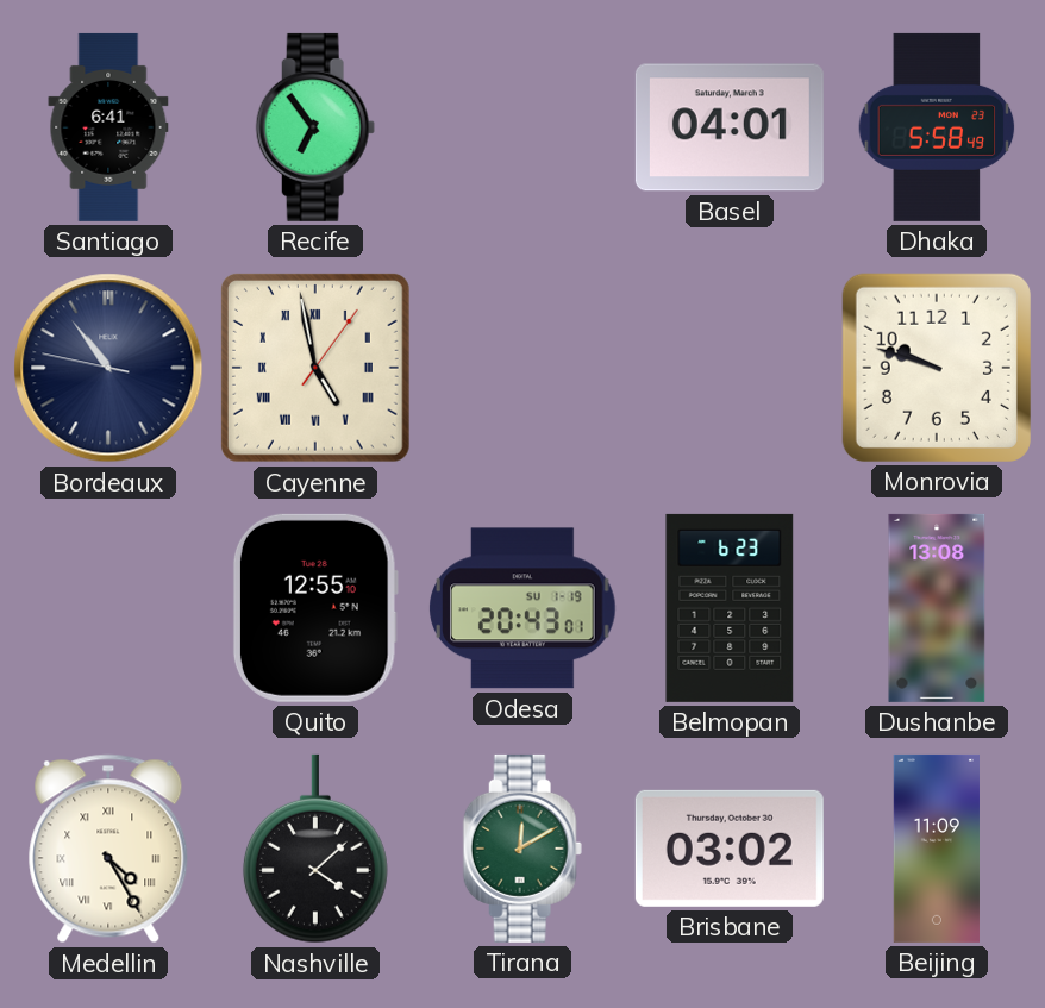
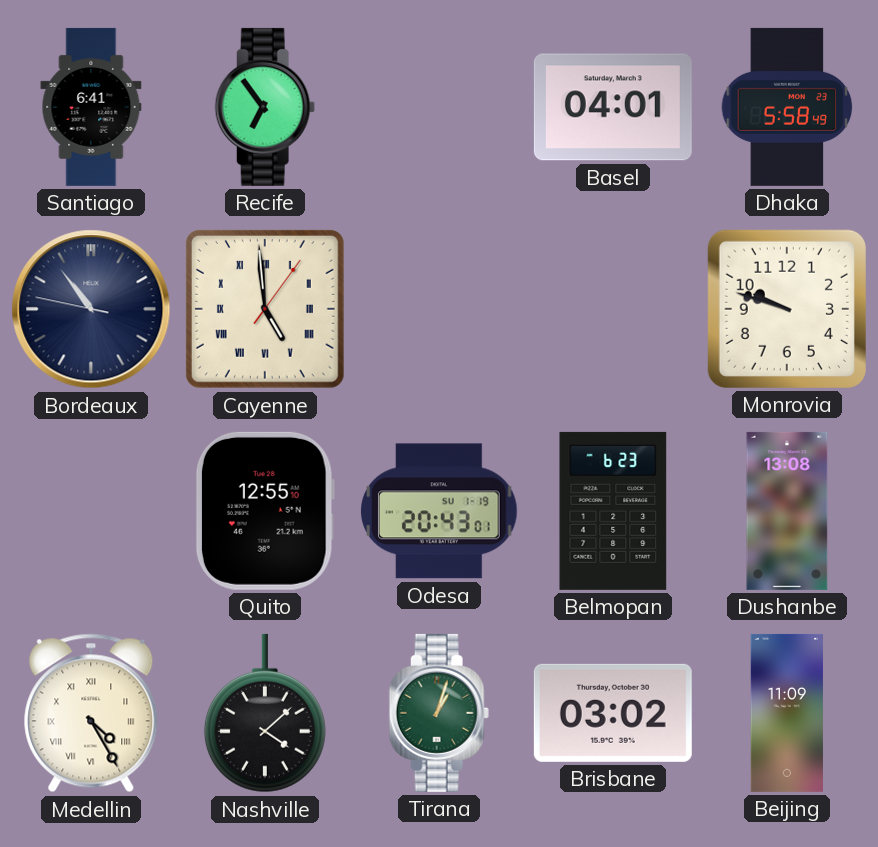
Cayenne: 4:58 -> 4:59 (265, 309)
Tirana: 12:10 -> 1:03 (439, 713)
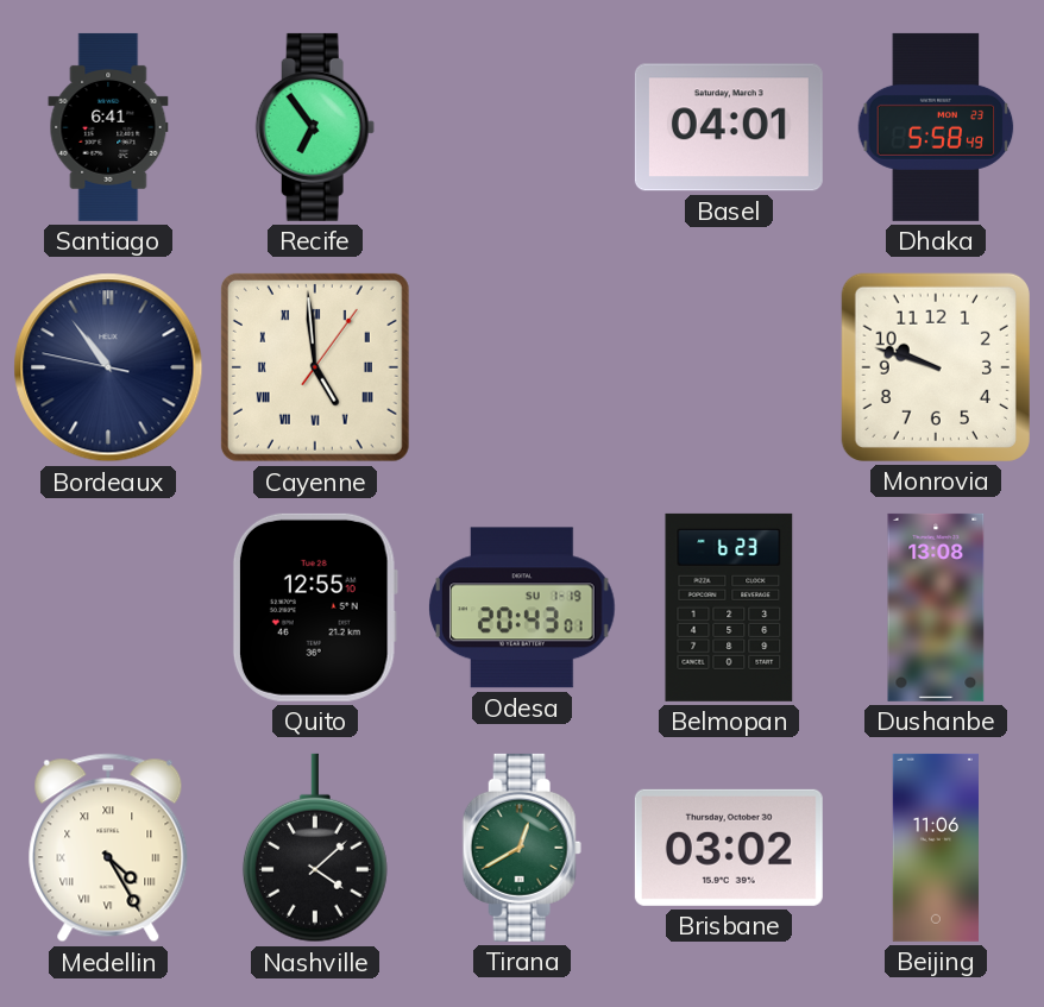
Tirana: 1:03 -> 12:40 (522, 848)
Beijing: 11:09 -> 11:06 (936, 848)
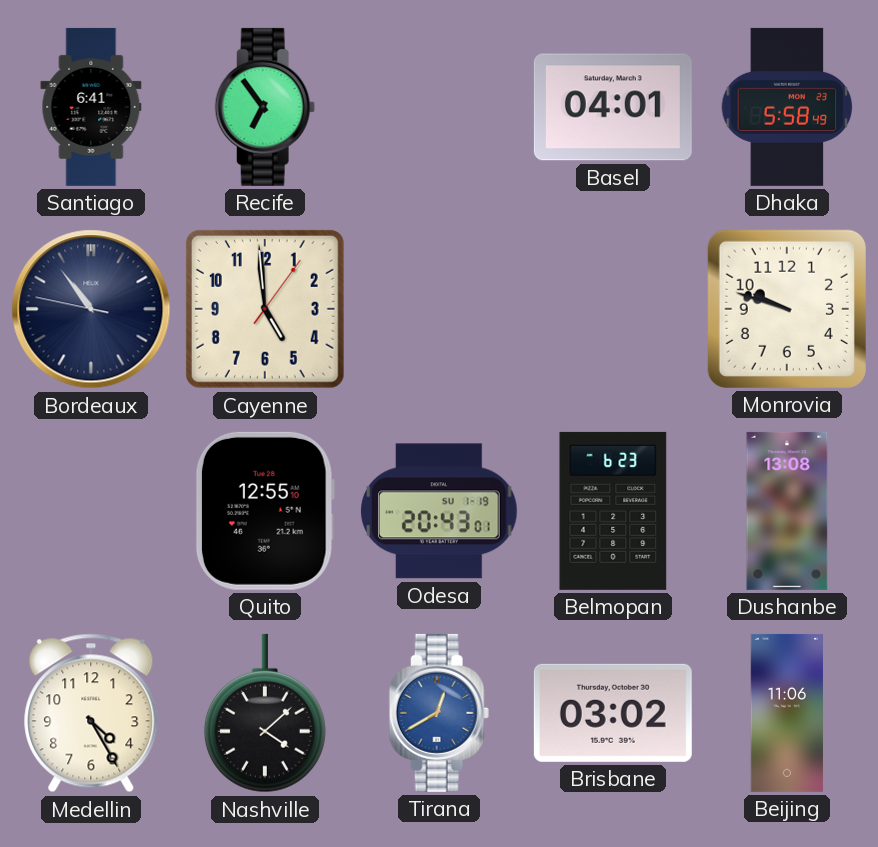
Cayenne numerals: Roman -> Arabic (265, 309)
Medellin numerals: Roman -> Arabic (91, 713)
Tirana dial: green -> blue (439, 713)
